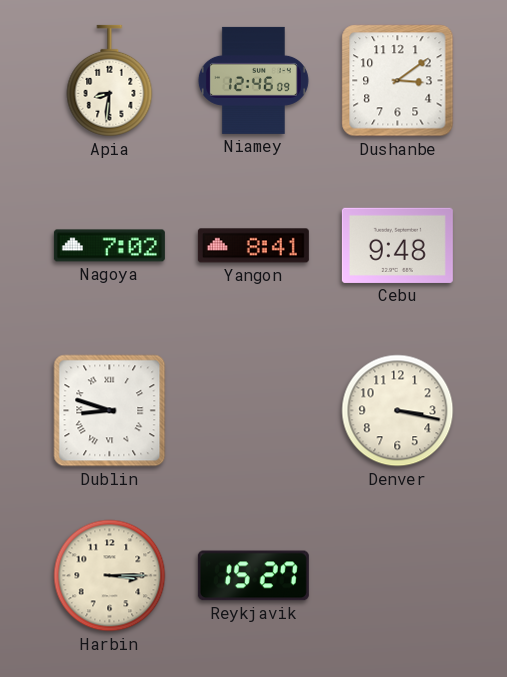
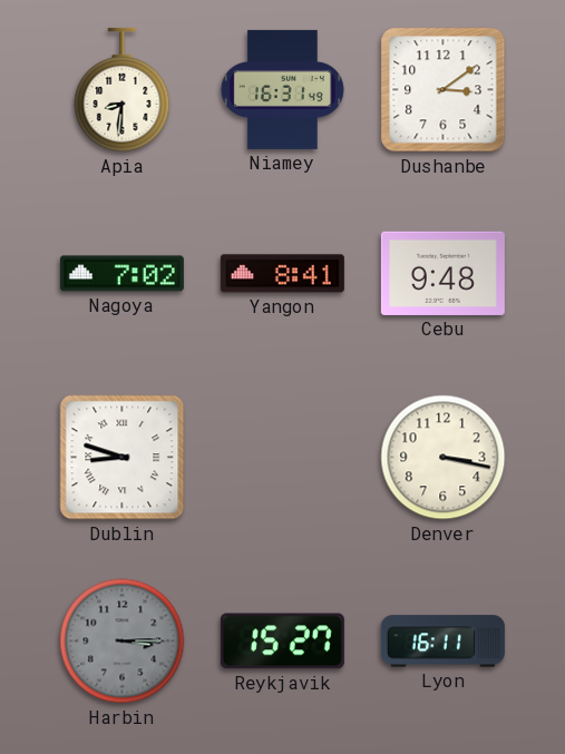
Niamey: 12:46 -> 16:31 (282, 89)
Harbin dial: cream -> grey (123, 642)
Lyon: none -> 16:11 (442, 642)
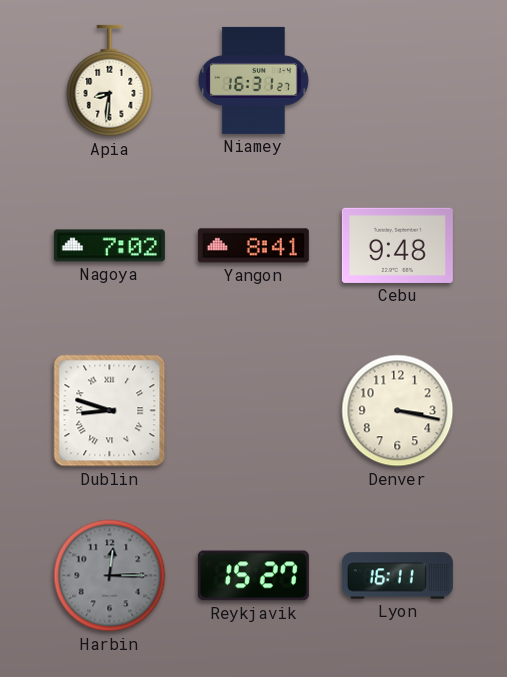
Niamey: 16:31:49 -> 16:31:27 (253, 80)
Dushanbe: 3:09 -> none (444, 90)
Harbin: 3:15 -> 12:15 (110, 576)
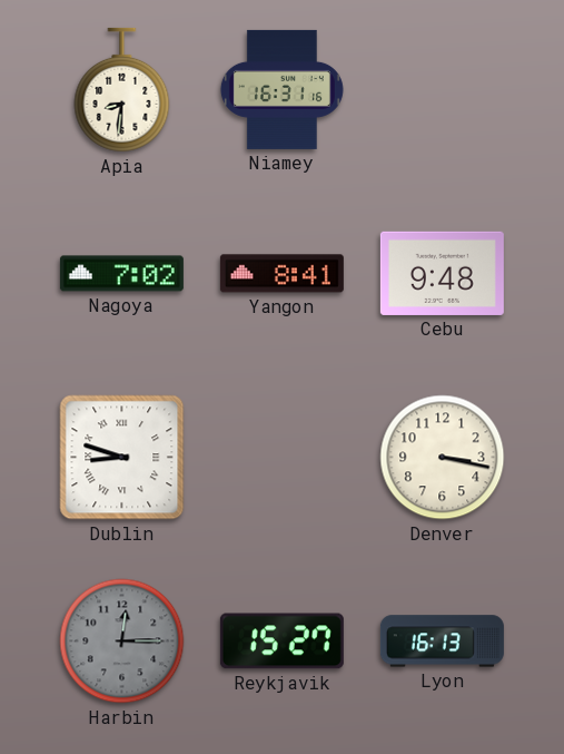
Niamey: 16:31:27 -> 16:31:16 (281, 89)
Lyon: 16:11 -> 16:13 (442, 642)
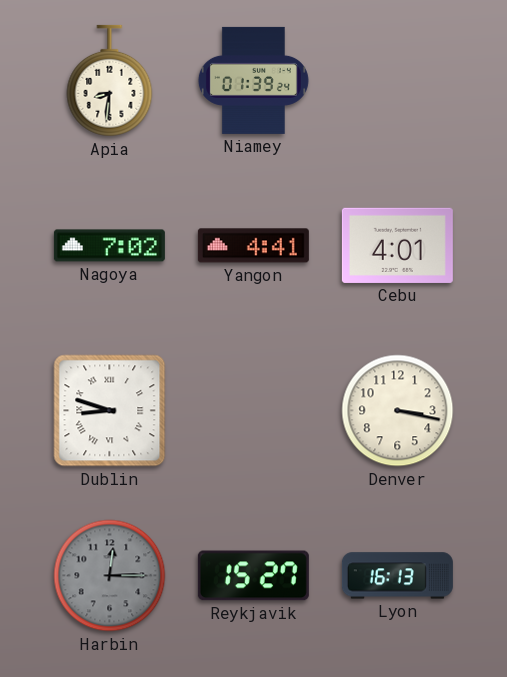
Niamey: 16:31 -> 01:39 (253, 80)
Yangon: 8:41 -> 4:41 (253, 246)
Cebu: 9:48 -> 4:01 (397, 245)
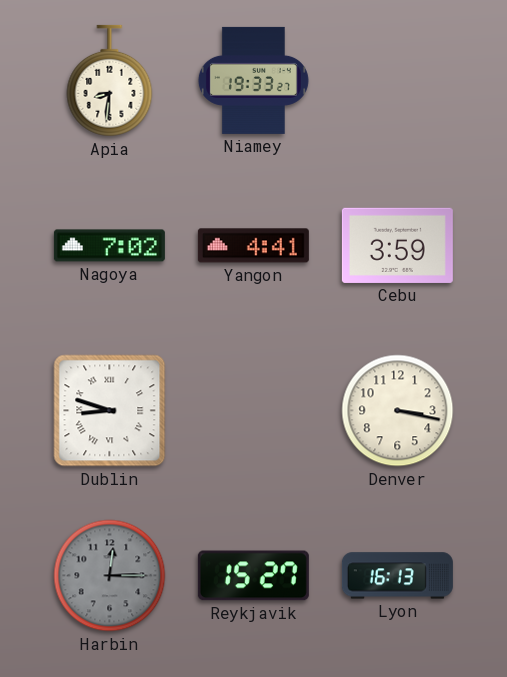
Niamey: 01:39 -> 19:33 (253, 80)
Cebu: 4:01 -> 3:59 (397, 245)
